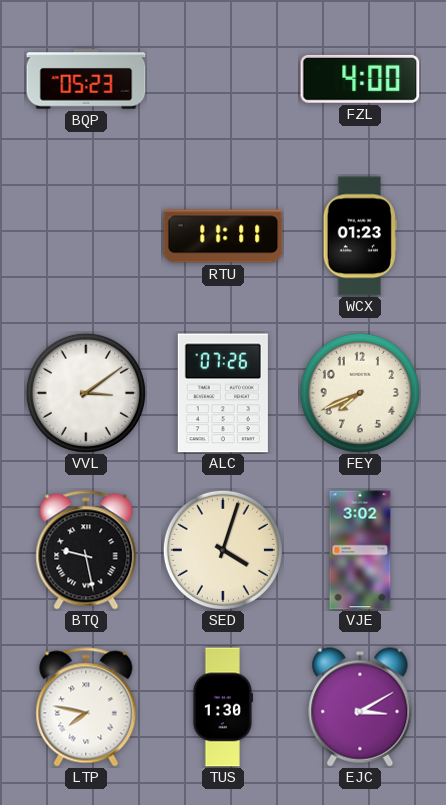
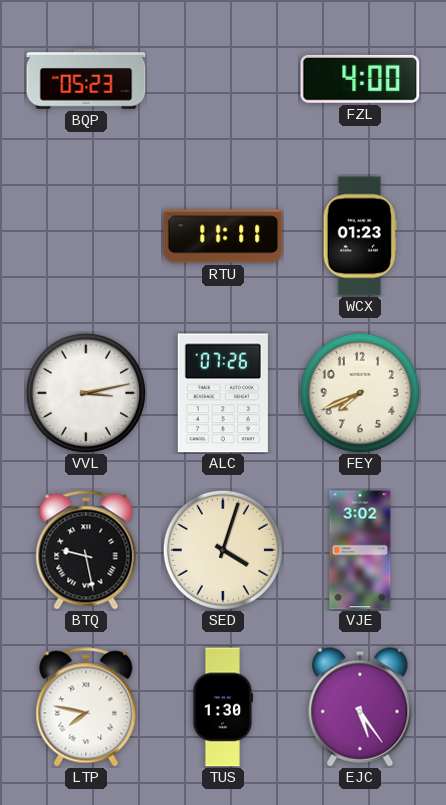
VVL: 3:09 -> 3:13 (86, 393)
EJC: 3:10 -> 5:24 (360, 707)
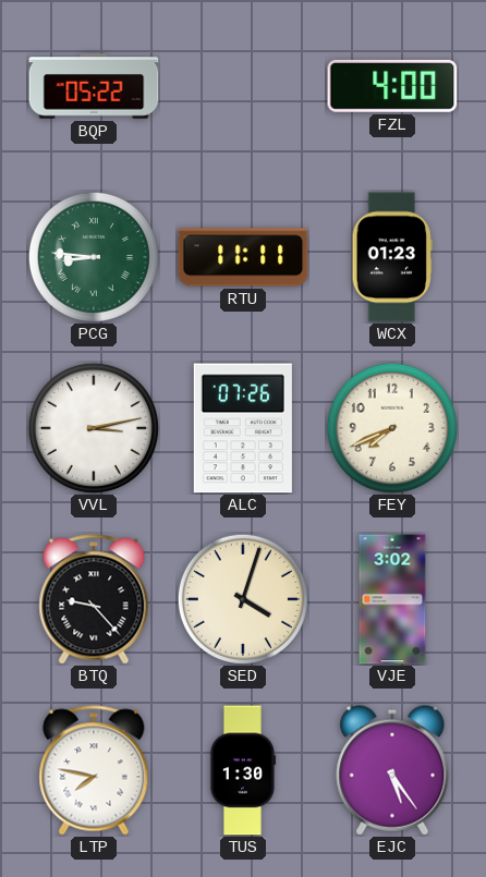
BQP: 05:23 -> 05:22 (94, 86)
PCG: none -> 8:46 (94, 257)
BTQ: 9:28 -> 9:23 (94, 599)
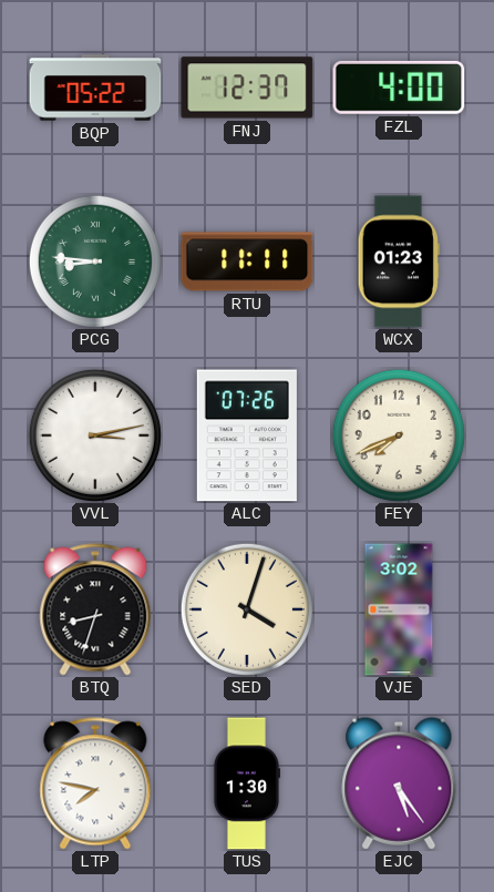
FNJ: none -> 12:37 (247, 88)
BTQ: 9:23 -> 8:33 (95, 609)
